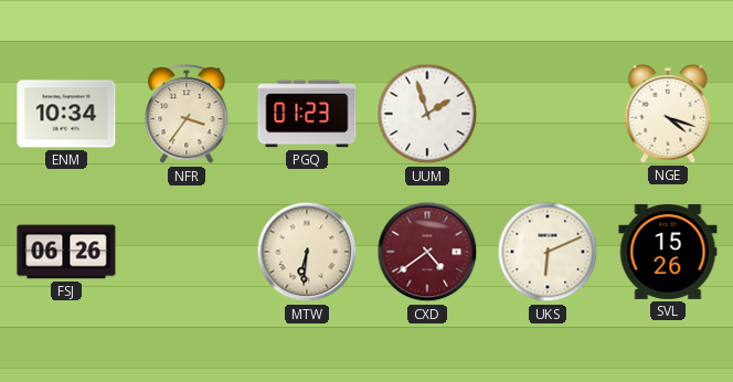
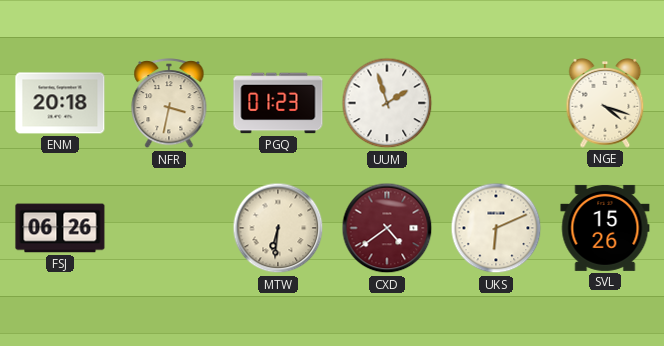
ENM: 10:34 -> 20:18 (60, 103)
NFR: 3:36 -> 3:32 (169, 104)
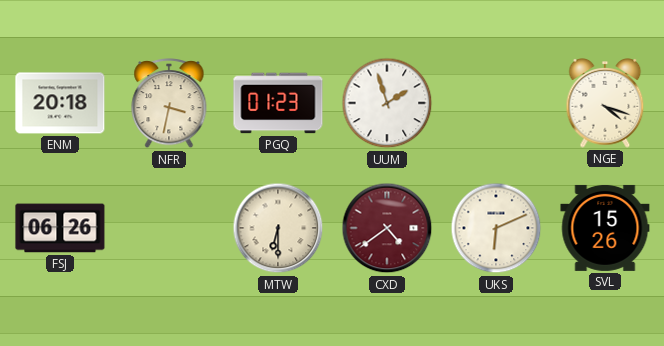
MTW: 6:31 -> 6:30 (278, 228)
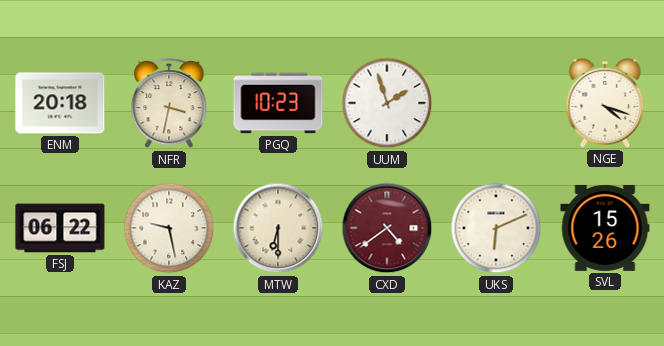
PGQ: 01:23 -> 10:23 (278, 103)
FSJ: 06:26 -> 06:22 (60, 228)
KAZ: none -> 9:28 (169, 228)
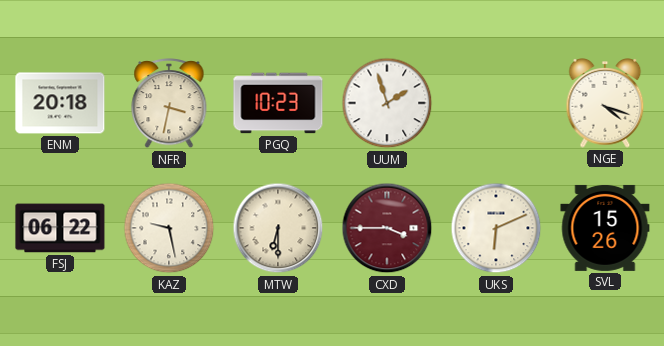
CXD: 4:39 -> 3:45 (387, 228)
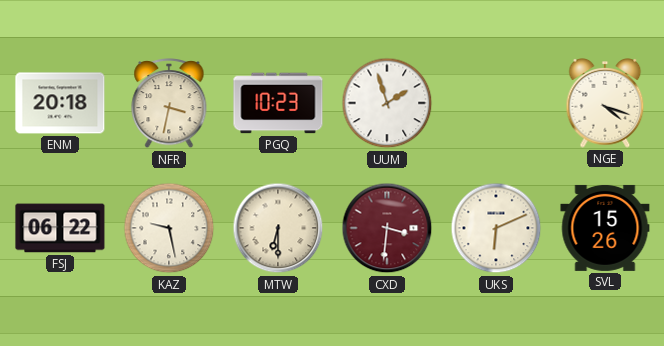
CXD: 3:45 -> 3:31 (387, 228)
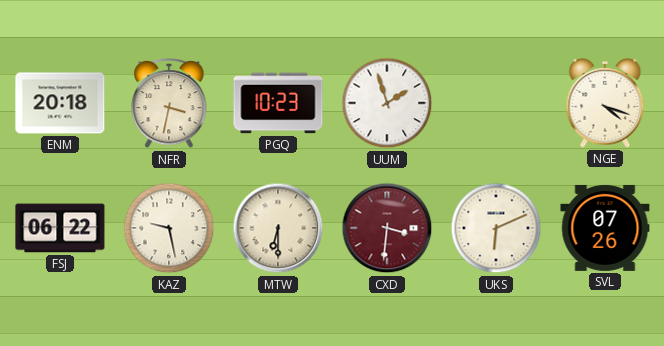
SVL: 15:26 -> 07:26 (605, 228)
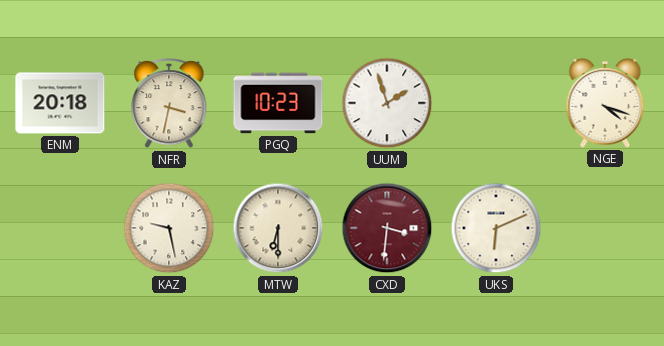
FSJ: 06:22 -> none (60, 228)
SVL: 07:26 -> none (605, 228)
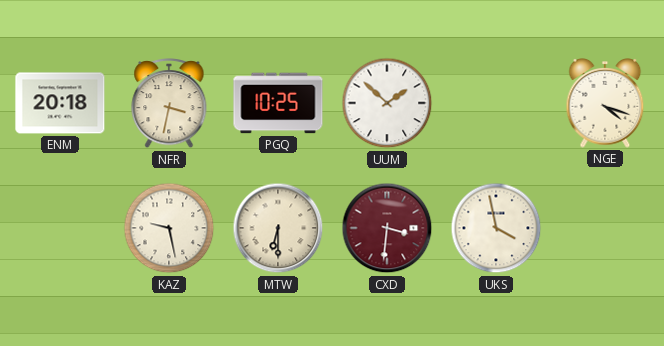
PGQ: 10:23 -> 10:25 (278, 103)
UUM: 1:57 -> 1:52 (387, 103)
UKS: 6:11 -> 3:58 (496, 228)
